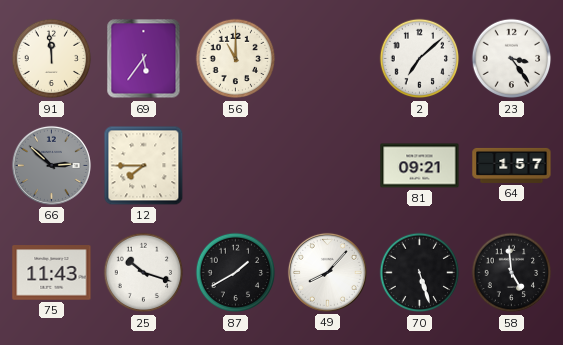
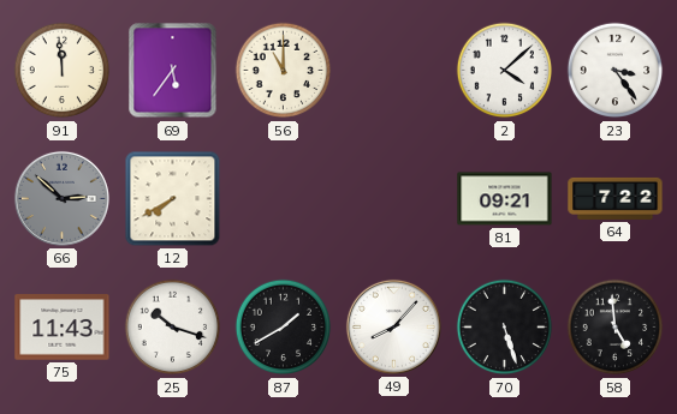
2: 7:08 -> 4:08 (505, 71)
12: 7:45 -> 7:40 (173, 199)
64: 1:57 -> 7:22 (616, 198)
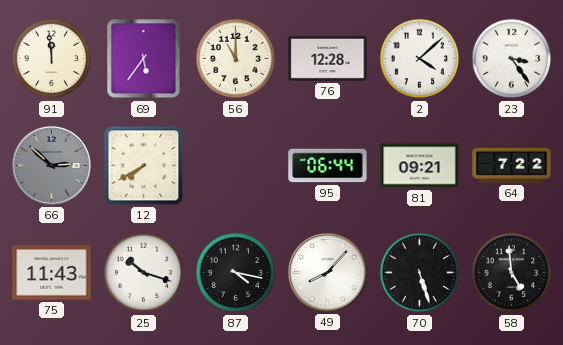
76: none -> 12:28 (328, 58)
95: none -> 06:44 (328, 166)
87: 1:40 -> 4:17 (236, 273)
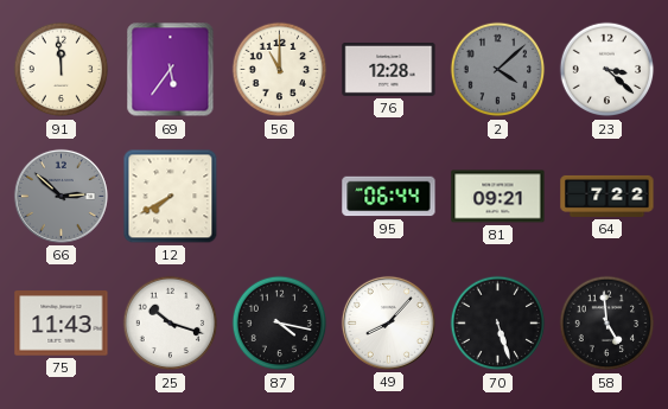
2 dial: white -> grey (498, 70)
23: 3:24 -> 3:22 (607, 70)
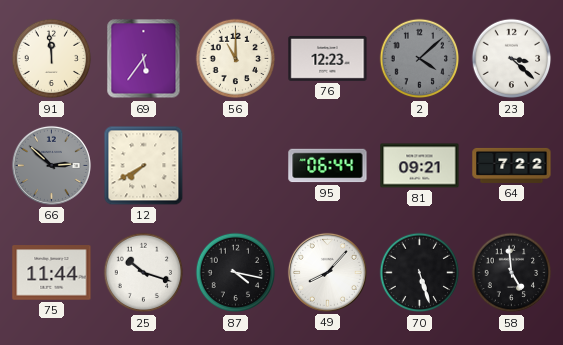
76: 12:28 -> 12:23 (328, 58)
75: 11:43 -> 11:44 (52, 273)
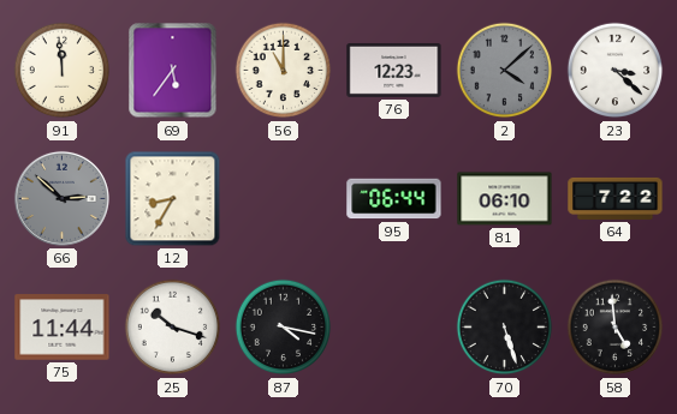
12: 7:40 -> 8:35 (173, 199)
81: 09:21 -> 06:10 (505, 199)
49: 8:07 -> none (327, 272)
